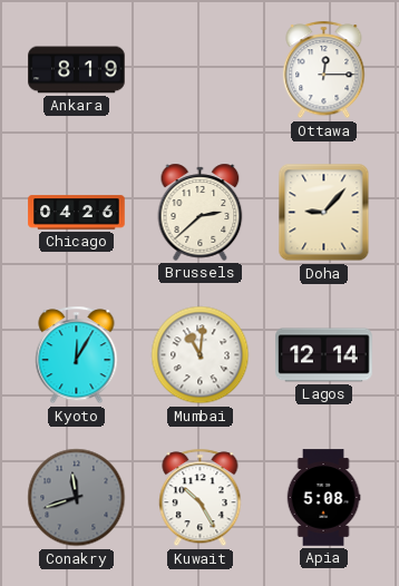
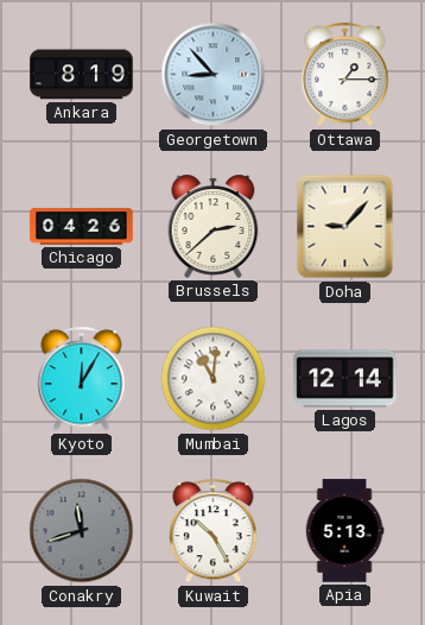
Georgetown: none -> 8:53 (214, 75)
Ottawa: 12:15 -> 1:15 (345, 75)
Apia: 5:08 -> 5:13 (344, 531)
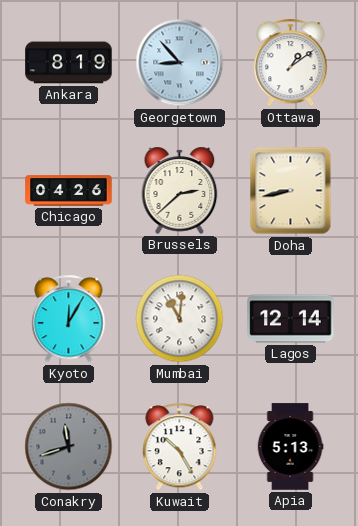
Ottawa: 1:15 -> 1:09 (291, 63)
Doha: 9:07 -> 8:43 (291, 191)
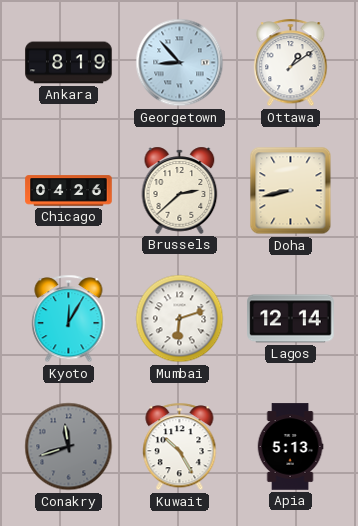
Mumbai: 11:01 -> 6:12 (180, 319)
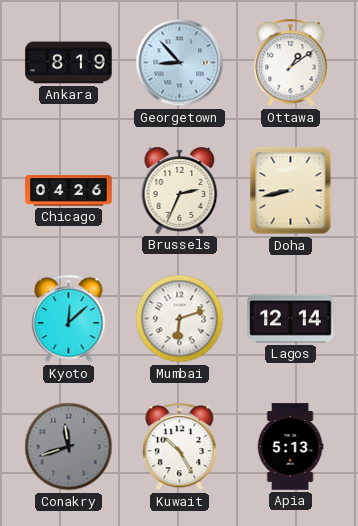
Brussels: 2:38 -> 2:34 (180, 190)
Kyoto: 12:05 -> 12:08 (69, 319)
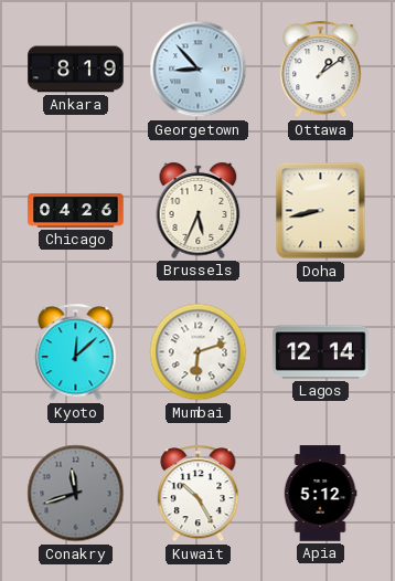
Brussels: 2:34 -> 5:34 (199, 210)
Apia: 5:13 -> 5:12 (320, 494)
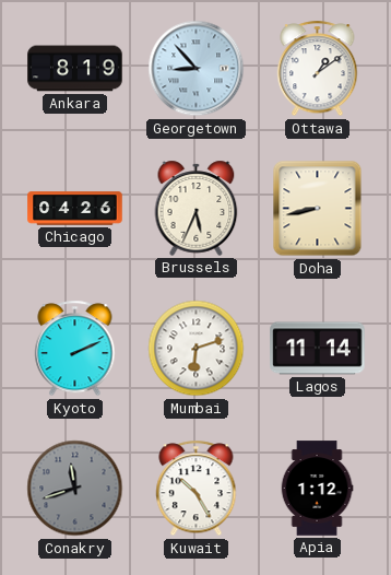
Kyoto: 12:08 -> 2:11 (75, 349)
Lagos: 12:14 -> 11:14 (318, 349)
Apia: 5:12 -> 1:12 (317, 489)
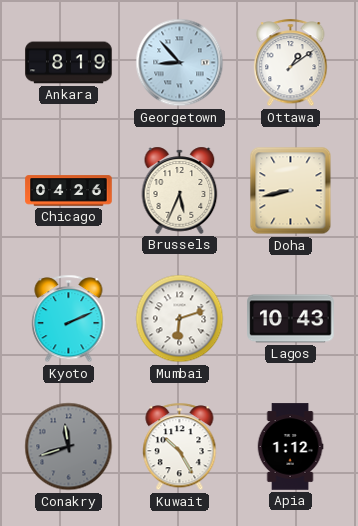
Lagos: 11:14 -> 10:43 (291, 319)
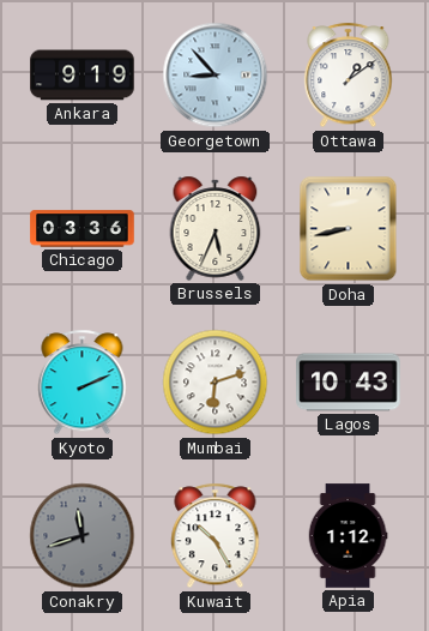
Ankara: 8:19 -> 9:19 (83, 76)
Chicago: 04:26 -> 03:36 (83, 229)
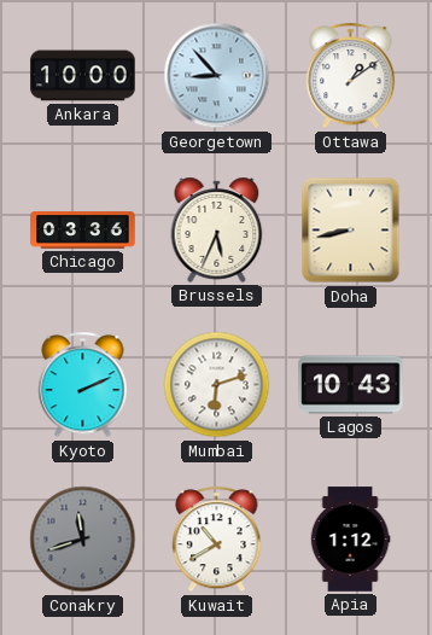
Ankara: 9:19 -> 10:00 (83, 76)
Kuwait: 10:25 -> 10:40 (217, 540)
